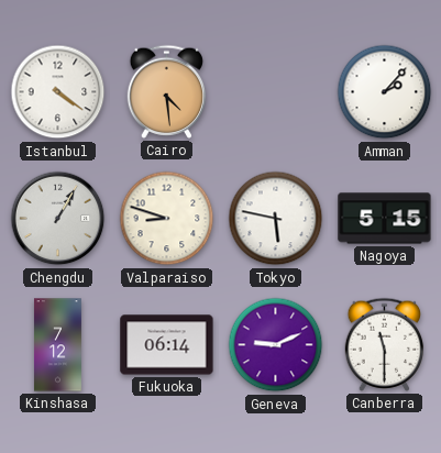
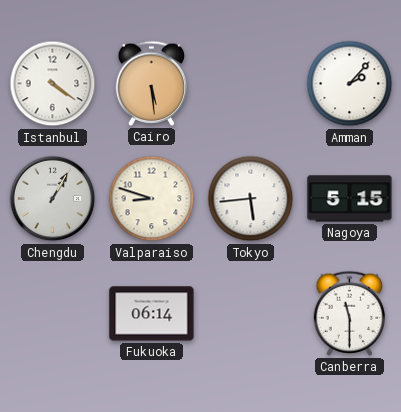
Cairo: 4:29 -> 5:29 (152, 83)
Tokyo: 5:47 -> 5:44 (251, 199)
Kinshasa: 7:12 -> none (57, 345)
Geneva: 9:11 -> none (276, 345)
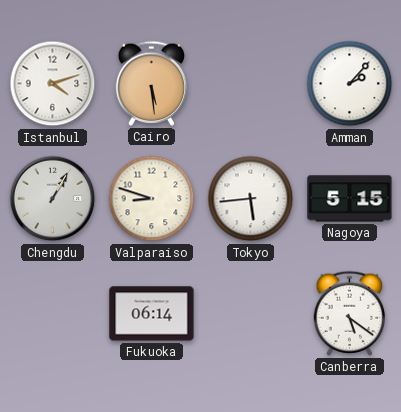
Istanbul: 4:21 -> 4:12 (53, 84)
Canberra: 11:30 -> 5:21 (350, 313)
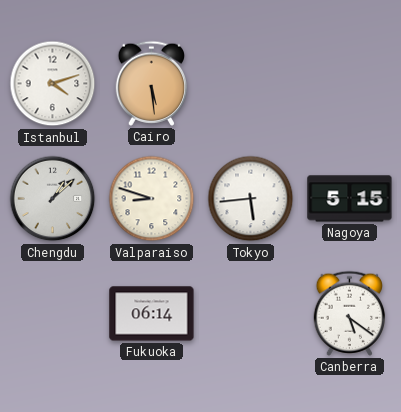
Amman: 2:07 -> none (350, 84)
Chengdu: 1:05 -> 1:08 (53, 199)
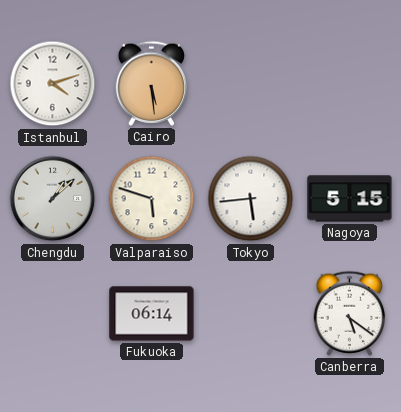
Valparaiso: 8:48 -> 5:48 (152, 199)
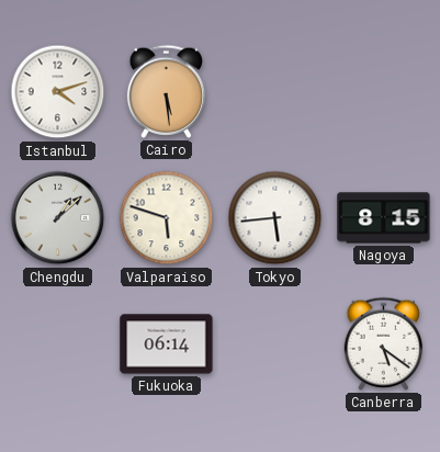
Nagoya: 5:15 -> 8:15 (384, 218)
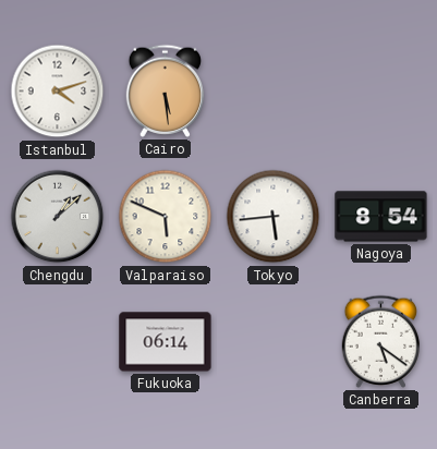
Valparaiso: 5:48 -> 5:49 (166, 217)
Nagoya: 8:15 -> 8:54 (381, 217)
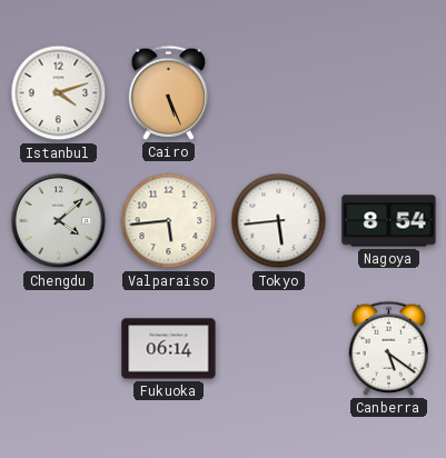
Cairo: 5:29 -> 5:26 (169, 92)
Chengdu: 1:08 -> 4:08 (59, 221)
Valparaiso: 5:49 -> 5:44 (169, 221)
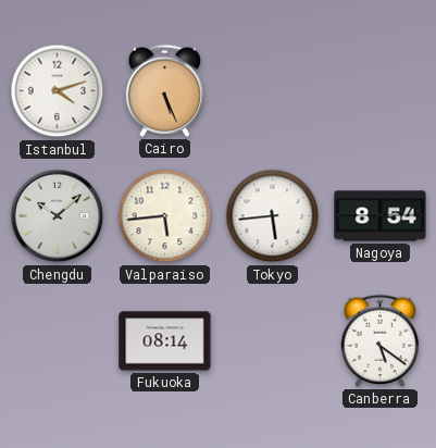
Chengdu: 4:08 -> 10:08 (58, 216)
Fukuoka: 06:14 -> 08:14 (165, 341)
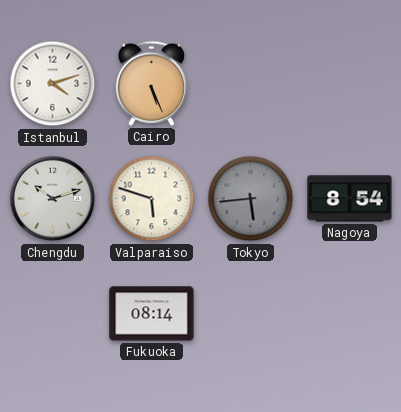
Chengdu: 10:08 -> 10:12 (53, 199)
Valparaiso: 5:44 -> 5:48 (152, 199)
Tokyo dial: white -> grey (251, 199)
Canberra: 5:21 -> none (381, 340)
